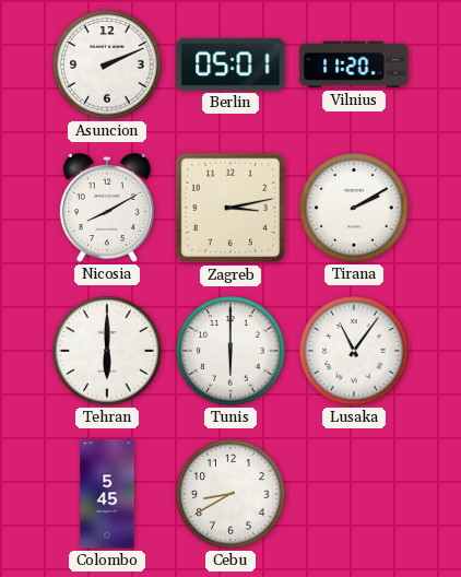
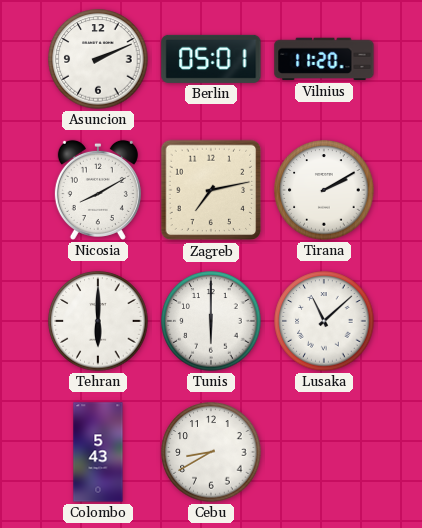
Zagreb: 3:13 -> 7:13 (211, 190)
Lusaka: 11:06 -> 11:08 (324, 321)
Colombo: 5:45 -> 5:43 (98, 452)
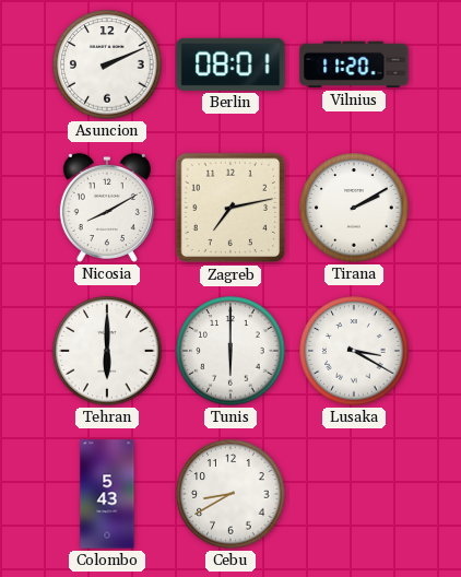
Berlin: 05:01 -> 08:01 (230, 64)
Lusaka: 11:08 -> 3:20 (354, 351)
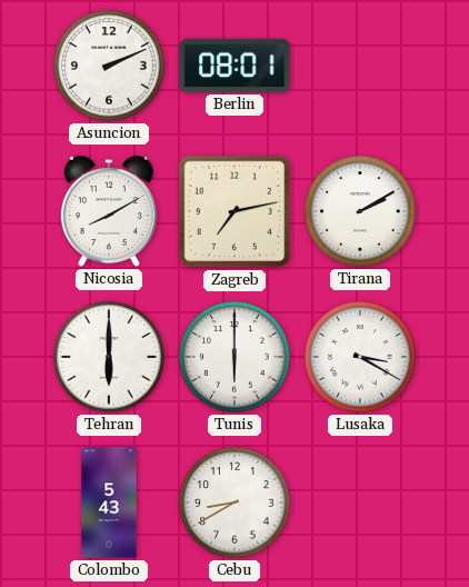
Vilnius: 11:20 -> none (354, 64)
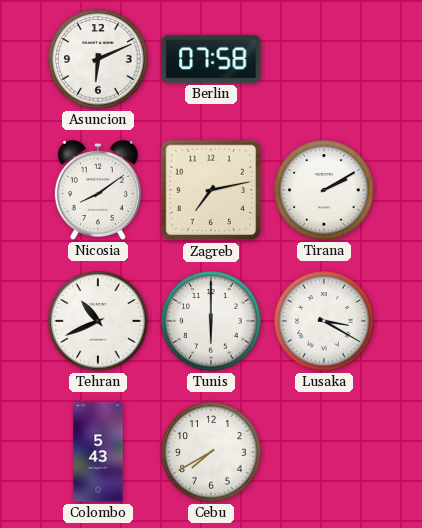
Asuncion: 2:11 -> 6:11 (98, 59)
Berlin: 08:01 -> 07:58 (211, 59)
Nicosia: 8:10 -> 8:09 (98, 190)
Tehran: 6:00 -> 10:41 (98, 321)
Cebu: 8:40 -> 7:40 (211, 452)
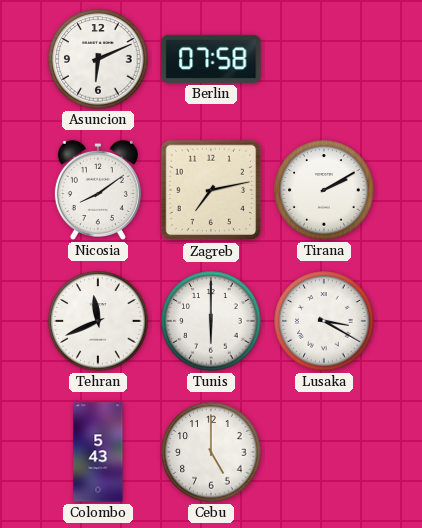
Tehran: 10:41 -> 11:41 (98, 321)
Cebu: 7:40 -> 5:00 (211, 452)
